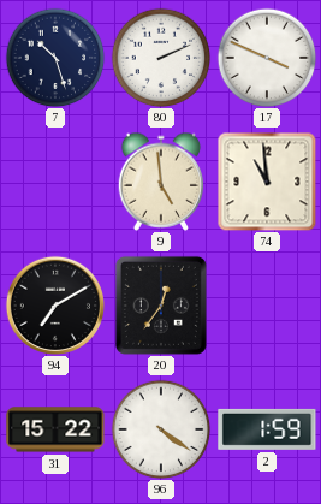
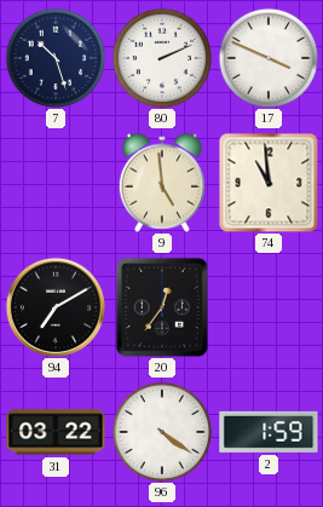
31: 15:22 -> 03:22 (56, 432)
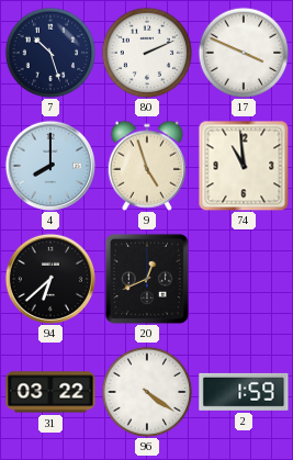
4: none -> 8:00 (50, 166)
9: 4:59 -> 4:57 (147, 166)
94: 7:10 -> 6:38 (50, 279)
20: 12:36 -> 12:41 (147, 279)
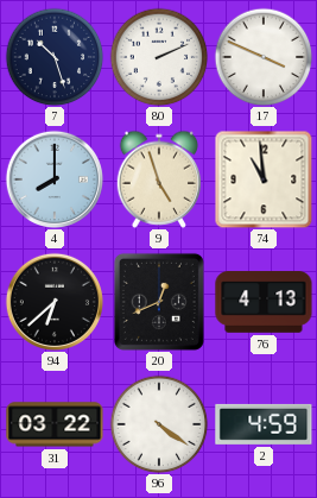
76: none -> 4:13 (264, 302)
2: 1:59 -> 4:59 (264, 424)
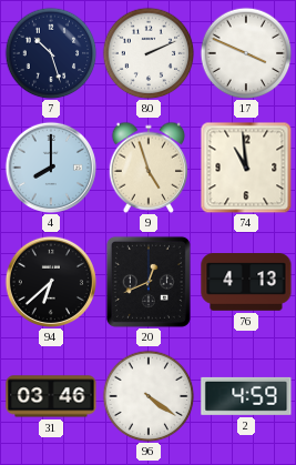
31: 03:22 -> 03:46 (51, 396)
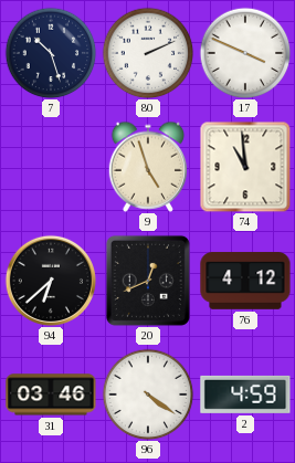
4: 8:00 -> none (51, 168)
76: 4:13 -> 4:12 (245, 281)
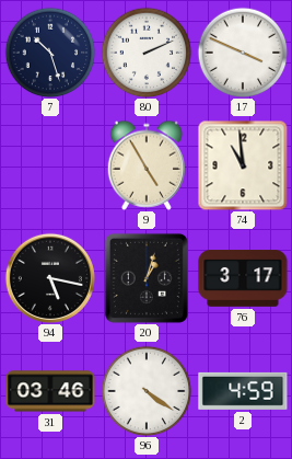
9: 4:57 -> 4:55 (147, 165)
94: 6:38 -> 5:17 (50, 278)
20: 12:41 -> 1:03 (147, 278)
76: 4:12 -> 3:17 (243, 278)
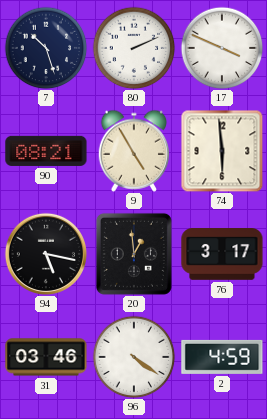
90: none -> 08:21 (46, 151)
74: 10:59 -> 5:59 (222, 151)
20: 1:03 -> 12:59 (134, 254)
